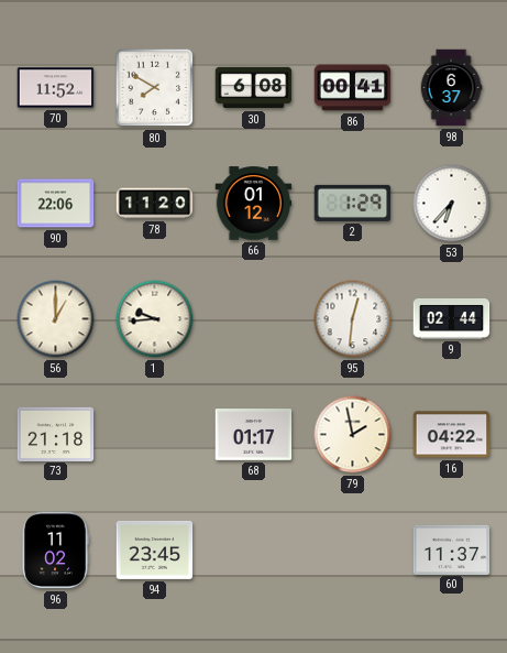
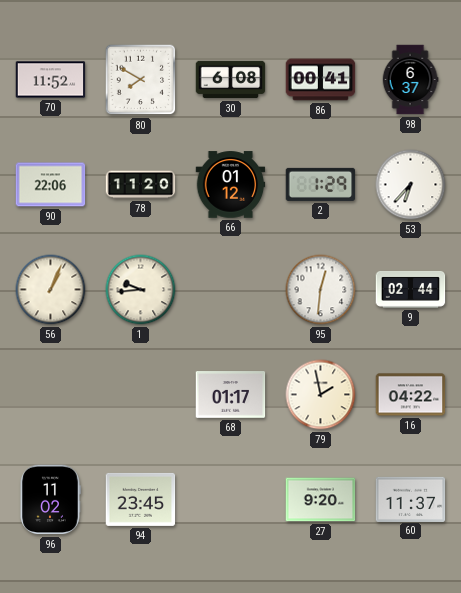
56: 1:00 -> 1:04 (51, 290)
73: 21:18 -> none (56, 434)
27: none -> 9:20 (321, 500)
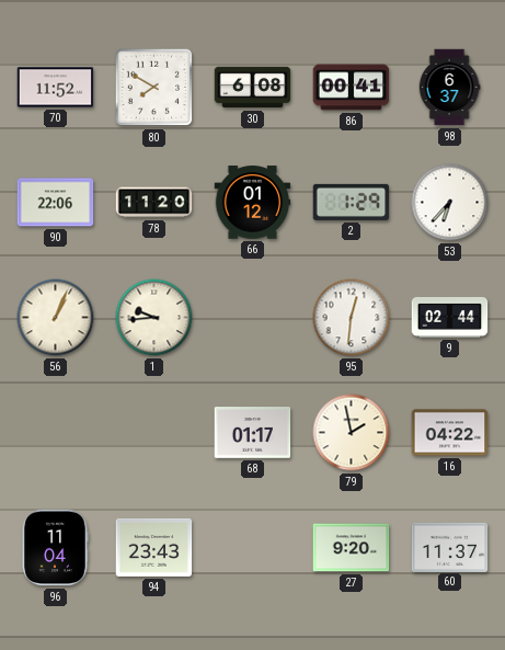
96: 11:02 -> 11:04 (55, 548)
94: 23:45 -> 23:43 (154, 547)
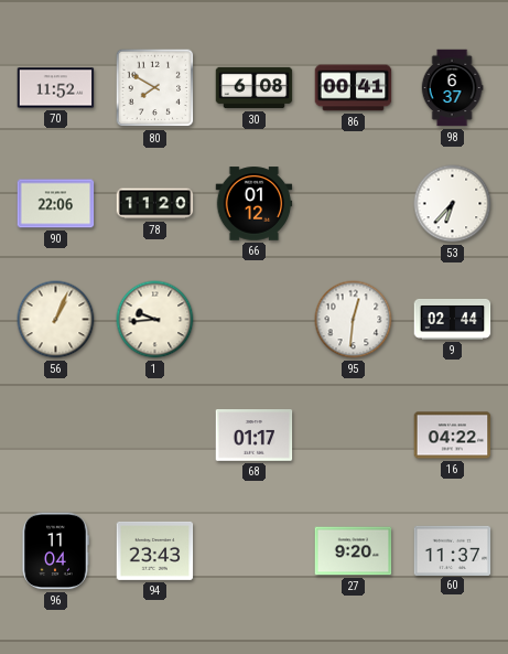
2: 1:29 -> none (352, 202)
79: 1:58 -> none (352, 433)
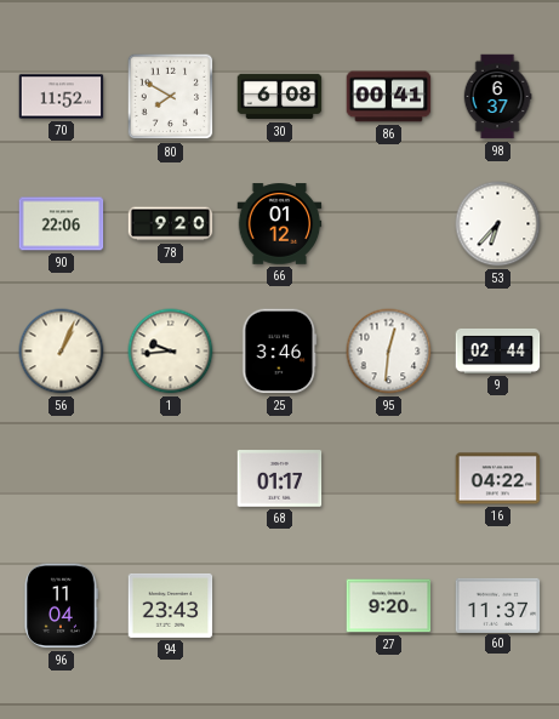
78: 11:20 -> 9:20 (171, 224)
25: none -> 3:46 (280, 352)
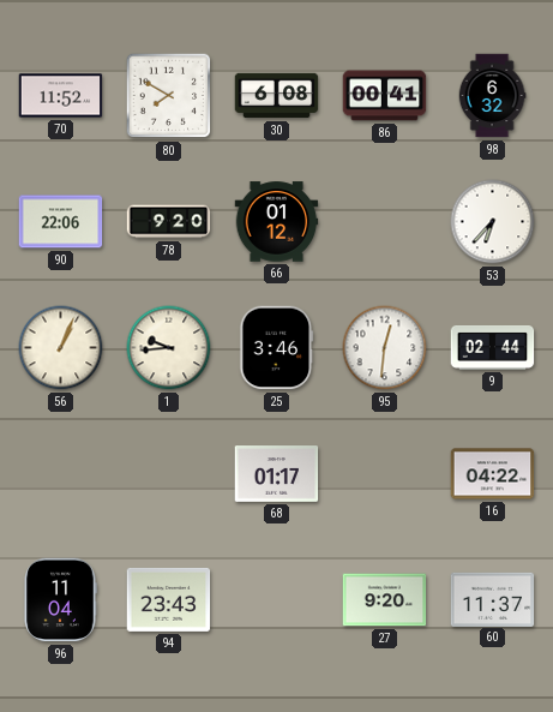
98: 6:37 -> 6:32 (492, 96)
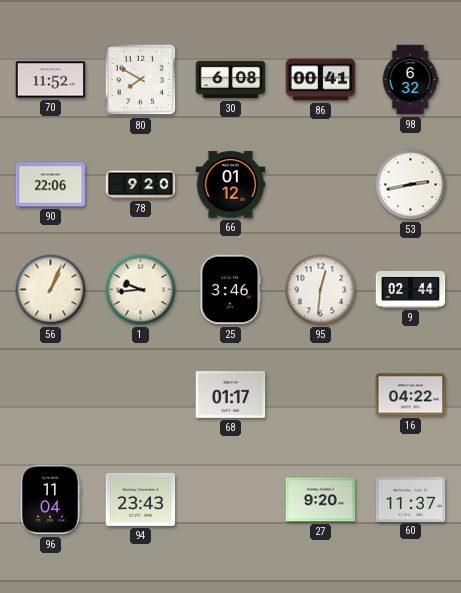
53: 6:37 -> 2:43 (411, 185)
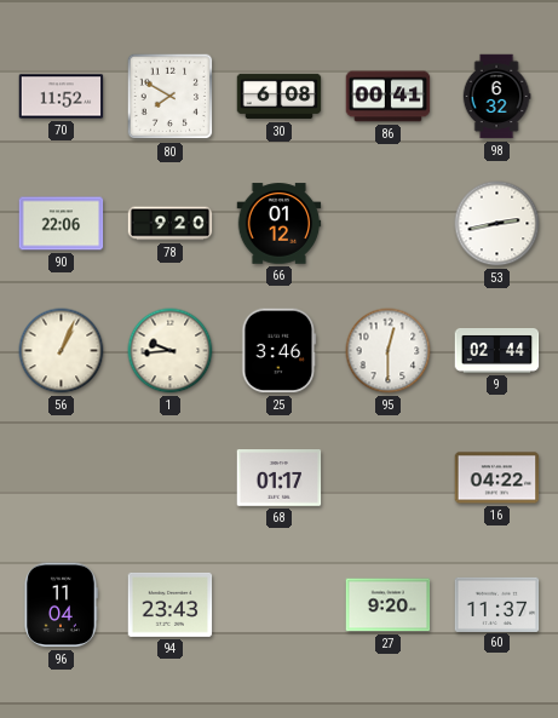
95: 12:31 -> 12:30 (389, 351)
